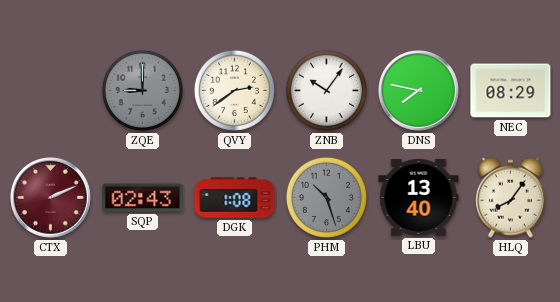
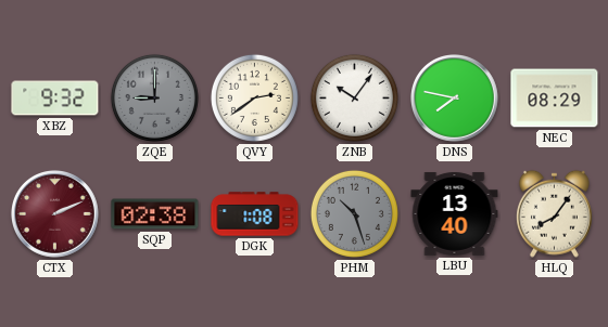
XBZ: none -> 9:32 (55, 99)
SQP: 02:43 -> 02:38 (155, 214)
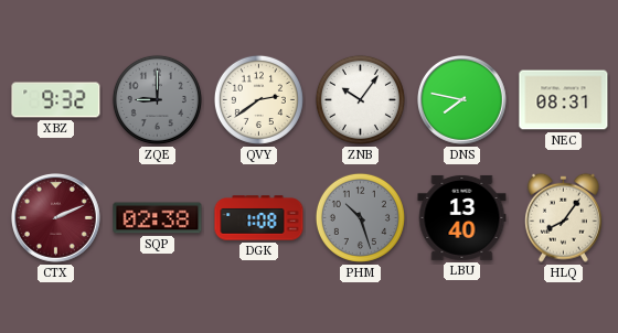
NEC: 08:29 -> 08:31 (564, 100)
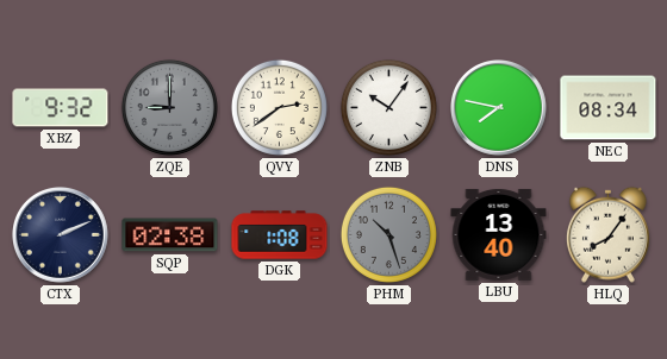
NEC: 08:31 -> 08:34 (609, 108)
CTX dial: burgundy -> navy (61, 235)
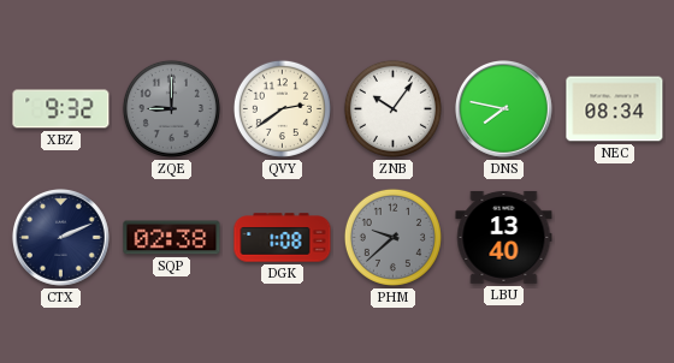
PHM: 10:27 -> 9:38 (392, 237)
HLQ: 8:06 -> none (607, 234)
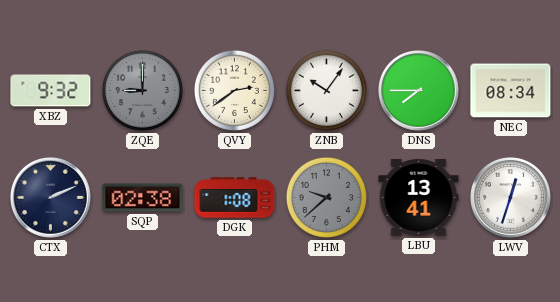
DNS: 7:47 -> 7:45 (419, 91)
LBU: 13:40 -> 13:41 (419, 198)
LWV: none -> 12:33 (511, 198)
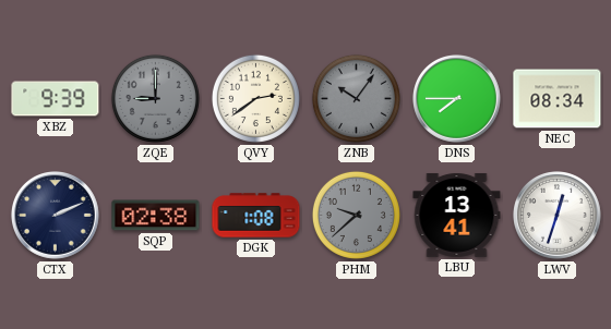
XBZ: 9:32 -> 9:39 (56, 99)
ZNB dial: white -> grey (356, 98)
